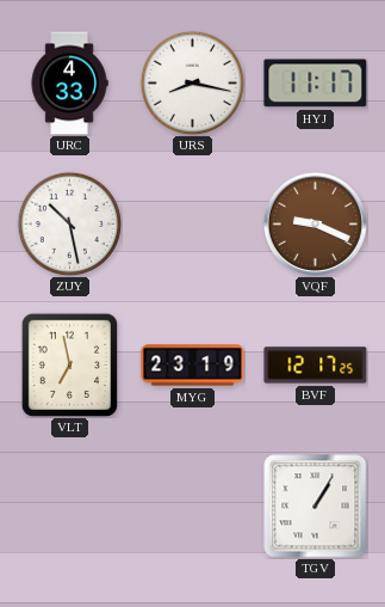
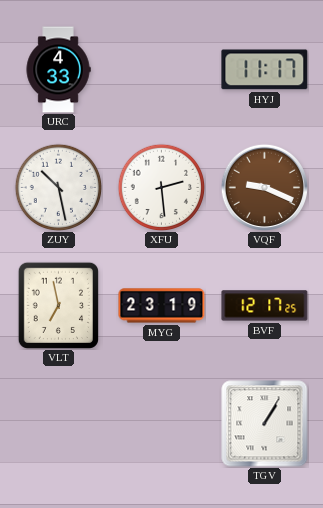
URS: 8:17 -> none (192, 82)
XFU: none -> 2:29 (161, 187)
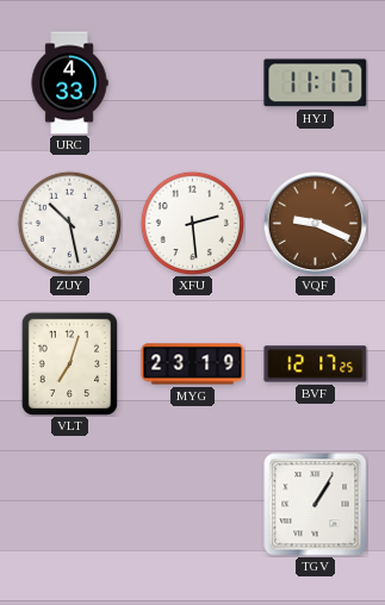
VLT: 6:58 -> 7:03 (69, 363)
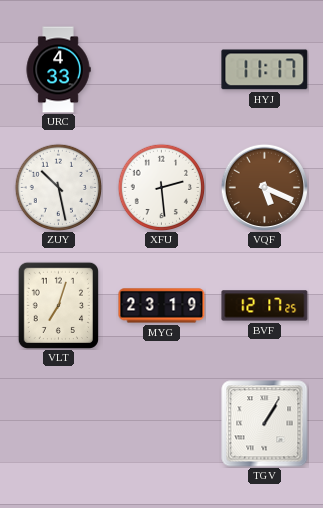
VQF: 9:19 -> 5:19 (264, 187)
